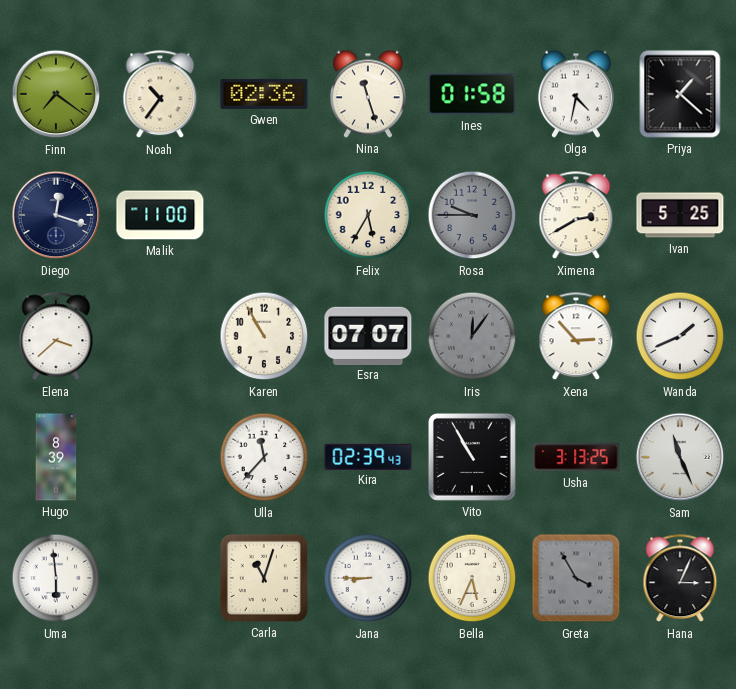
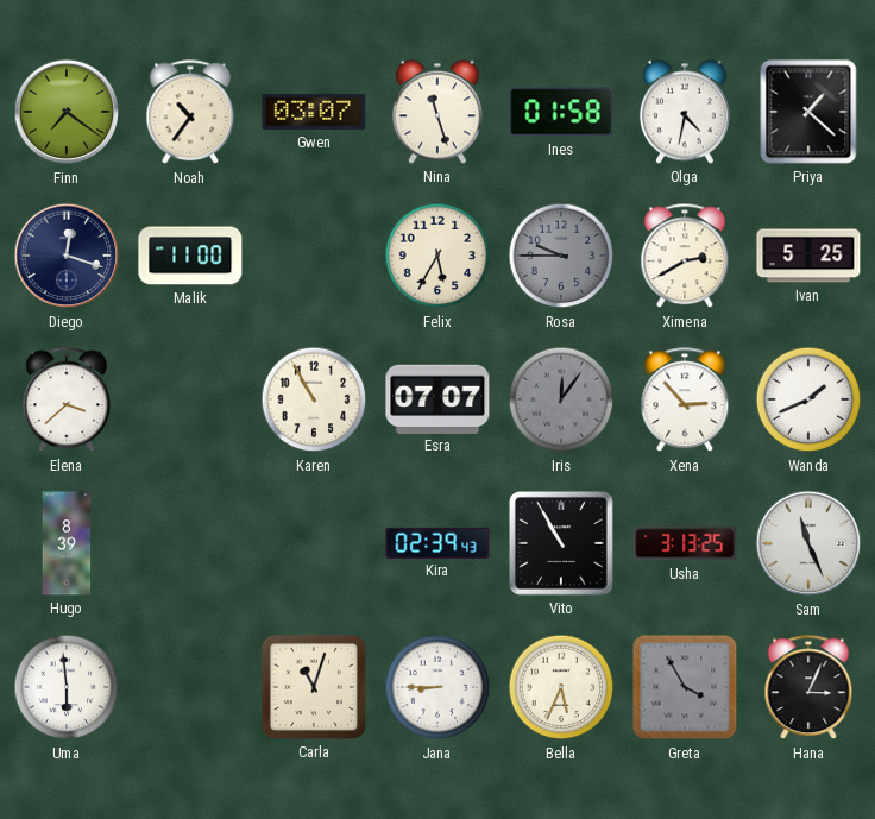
Gwen: 02:36 -> 03:07 (314, 112)
Ulla: 11:37 -> none (264, 457)
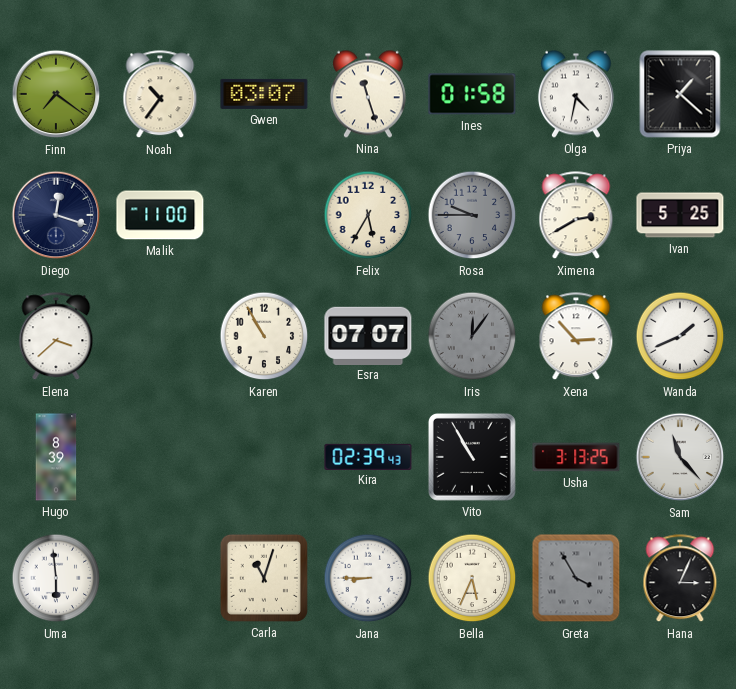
Sam: 11:26 -> 11:23 (680, 457)
